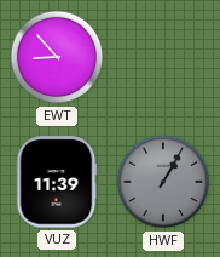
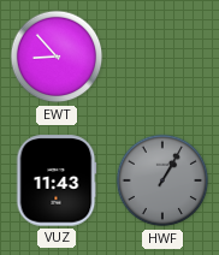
VUZ: 11:39 -> 11:43 (57, 180)
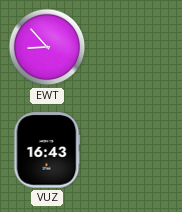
VUZ: 11:43 -> 16:43 (47, 150)
HWF: 1:05 -> none (162, 180)
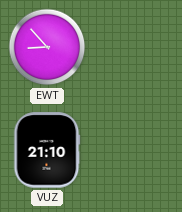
VUZ: 16:43 -> 21:10 (47, 150)
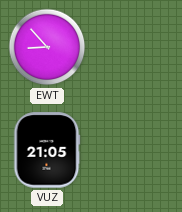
VUZ: 21:10 -> 21:05 (47, 150)
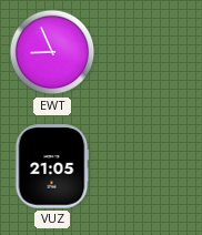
EWT: 8:53 -> 8:56 (52, 52)
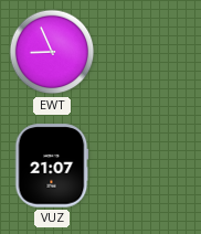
VUZ: 21:05 -> 21:07 (52, 166)
